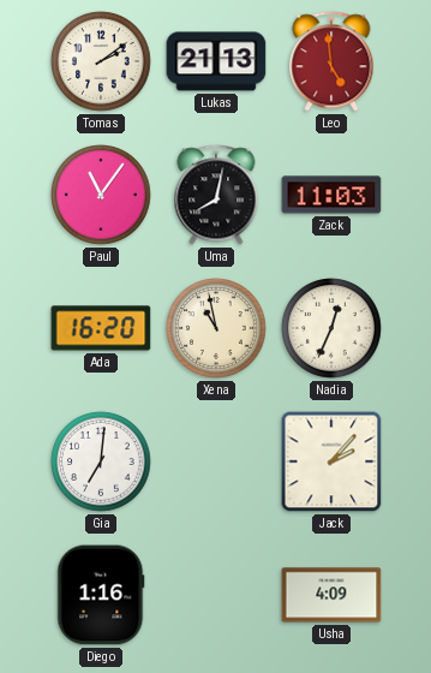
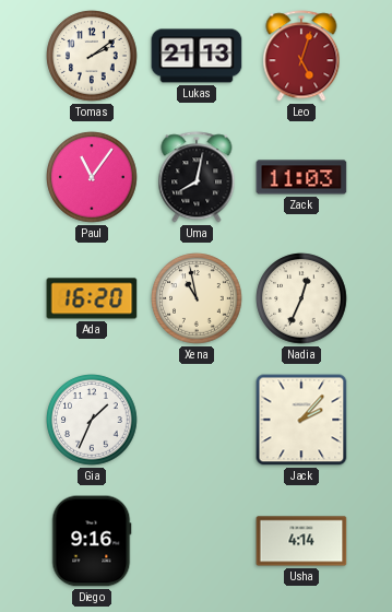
Leo: 4:59 -> 5:03 (301, 56)
Gia: 7:01 -> 1:34 (92, 420)
Diego: 1:16 -> 9:16 (92, 541)
Usha: 4:09 -> 4:14 (301, 541)
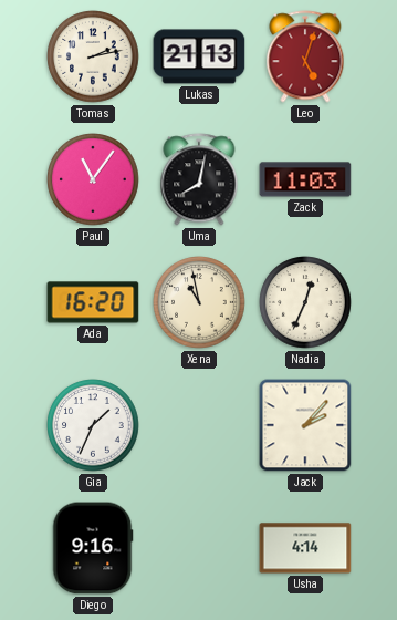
Tomas: 2:09 -> 2:13 (93, 56)
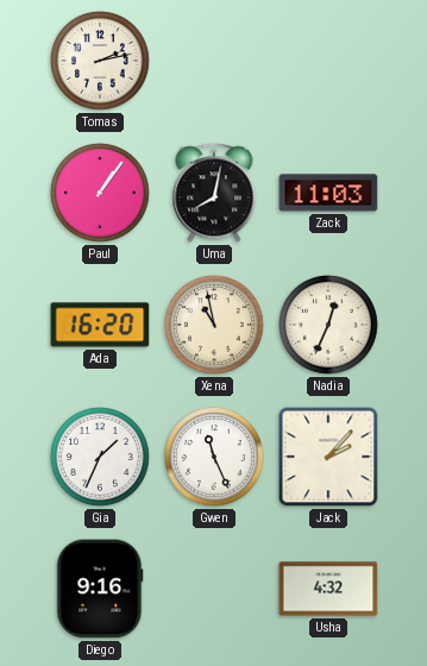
Lukas: 21:13 -> none (199, 56)
Leo: 5:03 -> none (305, 56)
Paul: 11:06 -> 1:06 (100, 193)
Gwen: none -> 11:26 (214, 457)
Usha: 4:14 -> 4:32 (328, 589)
